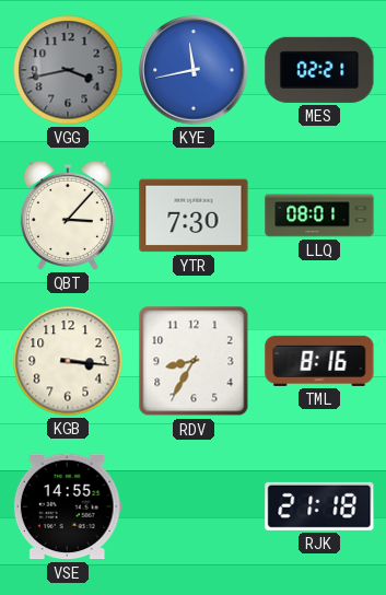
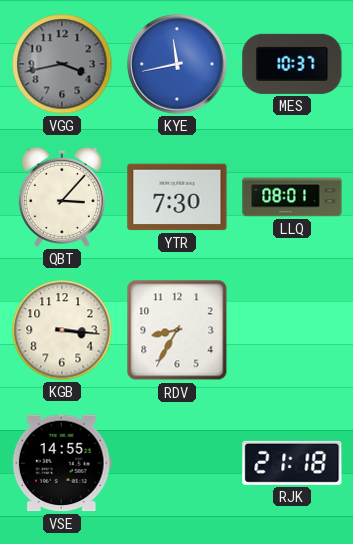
MES: 02:21 -> 10:37 (292, 64)
TML: 8:16 -> none (319, 361)
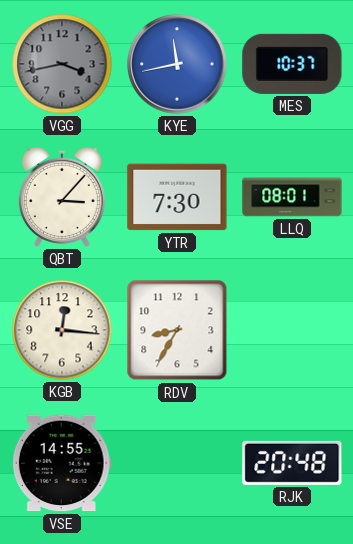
KGB: 3:16 -> 12:16 (62, 330)
RJK: 21:18 -> 20:48 (292, 463)
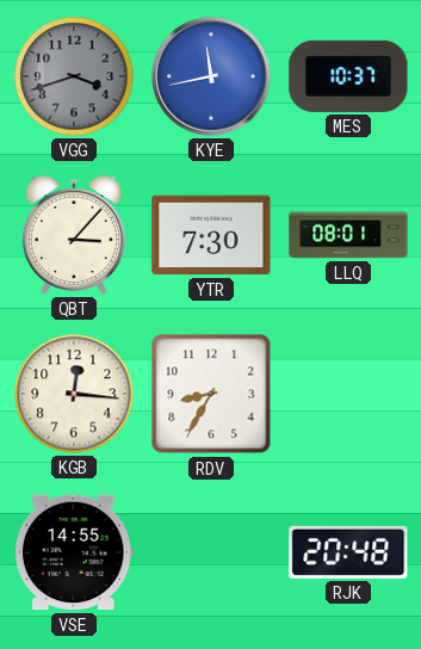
VGG: 3:43 -> 3:42 (74, 76)
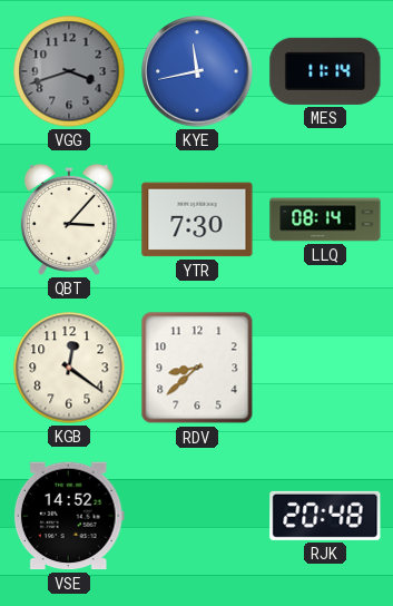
MES: 10:37 -> 11:14 (325, 71)
LLQ: 08:01 -> 08:14 (325, 219)
KGB: 12:16 -> 12:21 (69, 368)
RDV: 8:35 -> 8:38 (197, 368)
VSE: 14:55 -> 14:52 (69, 516)
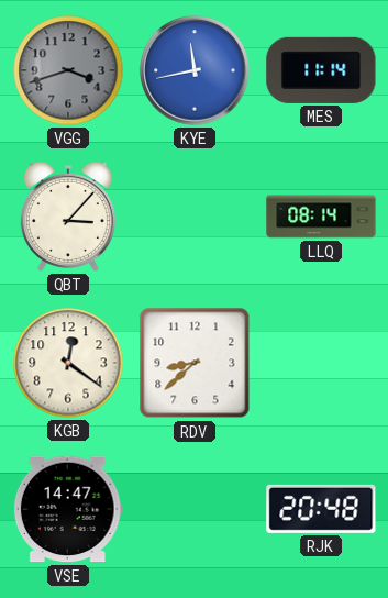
YTR: 7:30 -> none (197, 219)
VSE: 14:52 -> 14:47 (68, 509)
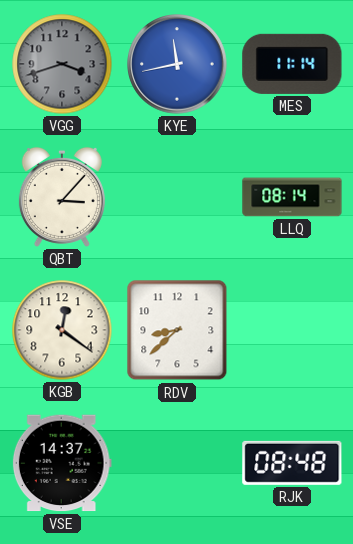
VSE: 14:47 -> 14:37 (62, 463)
RJK: 20:48 -> 08:48 (292, 463)
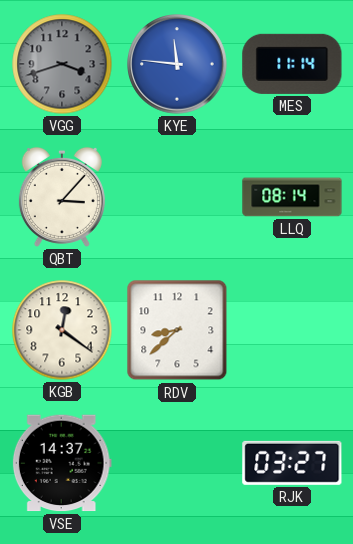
KYE: 11:43 -> 11:46 (177, 64)
RJK: 08:48 -> 03:27 (292, 463)
